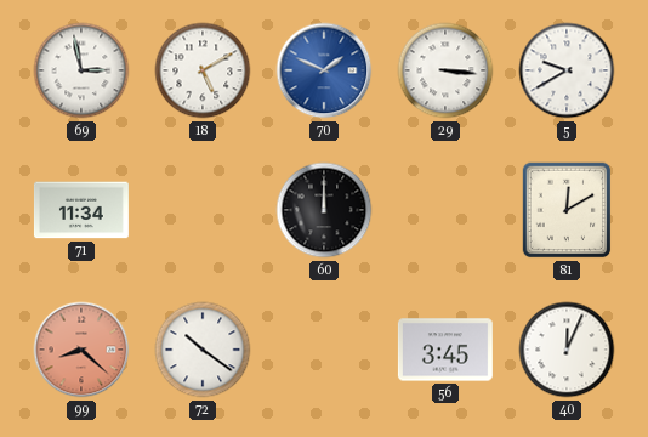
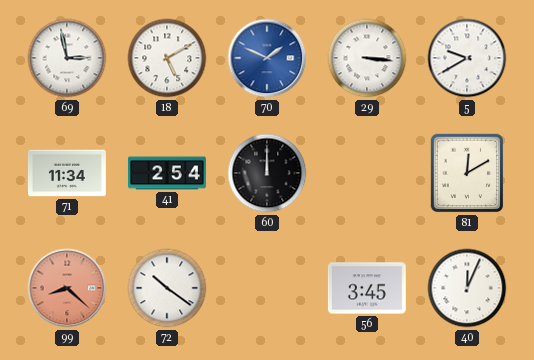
41: none -> 2:54 (167, 173)
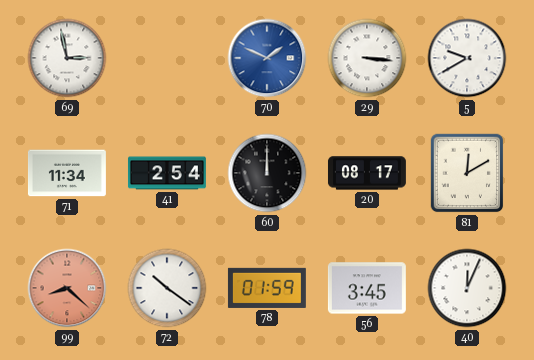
18: 5:10 -> none (167, 58)
20: none -> 08:17 (367, 173)
78: none -> 01:59 (267, 288)
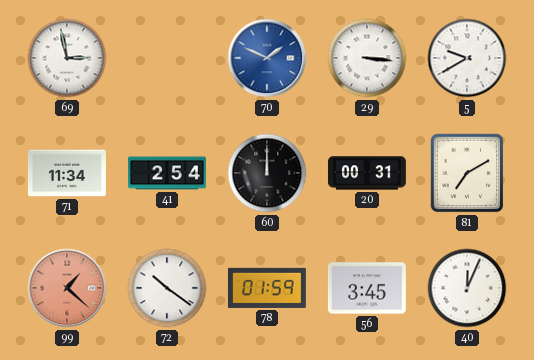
20: 08:17 -> 00:31 (367, 173)
81: 12:10 -> 7:10 (467, 173)
99: 8:22 -> 1:22 (67, 288)
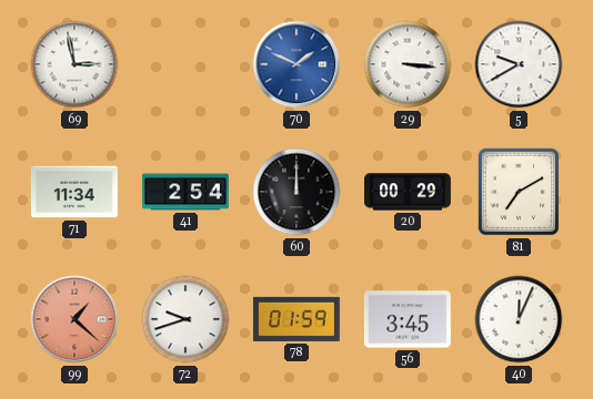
20: 00:31 -> 00:29 (408, 192)
72: 10:21 -> 9:42 (185, 319)
